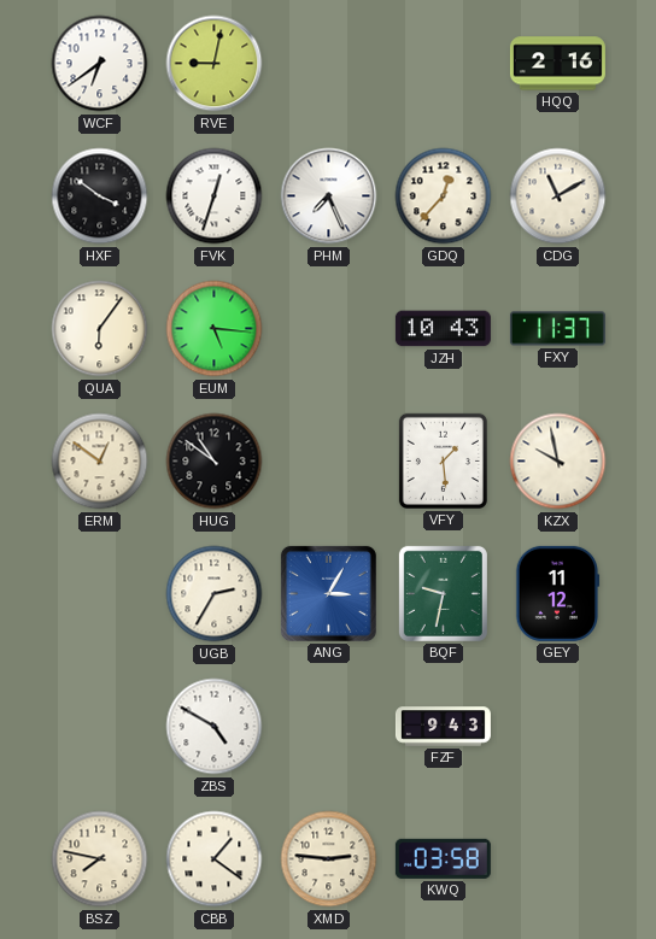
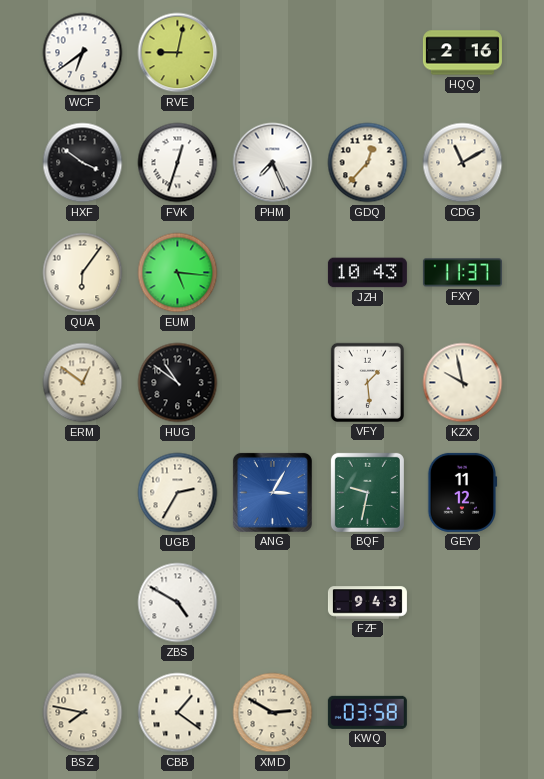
XMD: 2:46 -> 2:50 (273, 713)
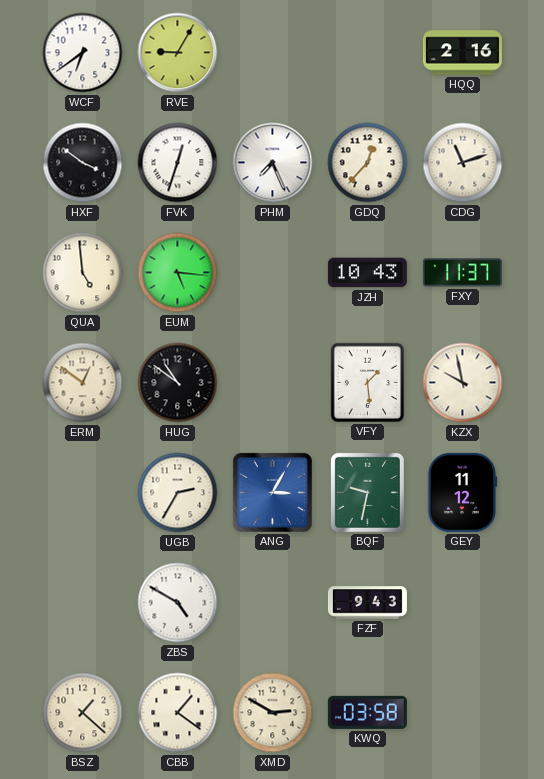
RVE: 9:02 -> 9:05 (178, 53)
CDG: 11:10 -> 11:12 (463, 163)
QUA: 6:06 -> 4:59 (83, 273)
BSZ: 7:47 -> 1:22 (83, 713)
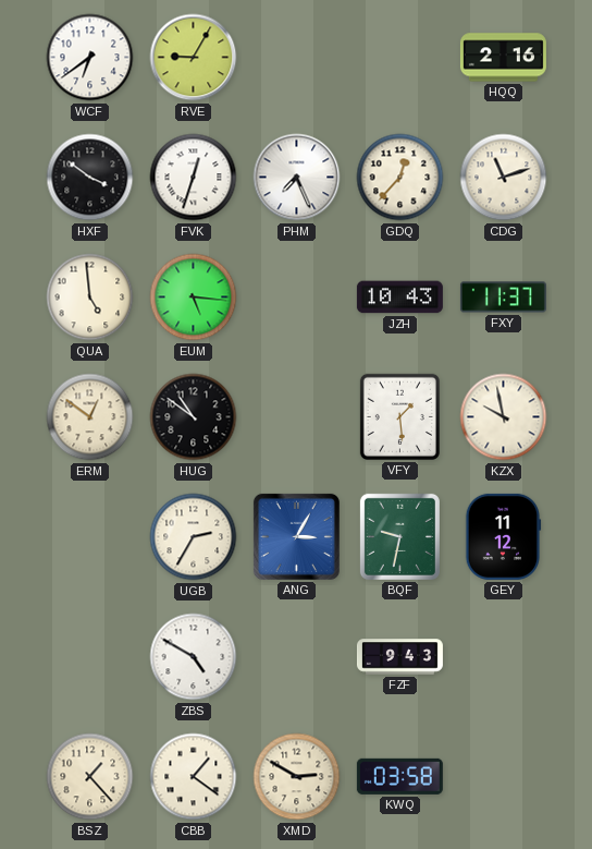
BSZ: 1:22 -> 1:23 (90, 777)
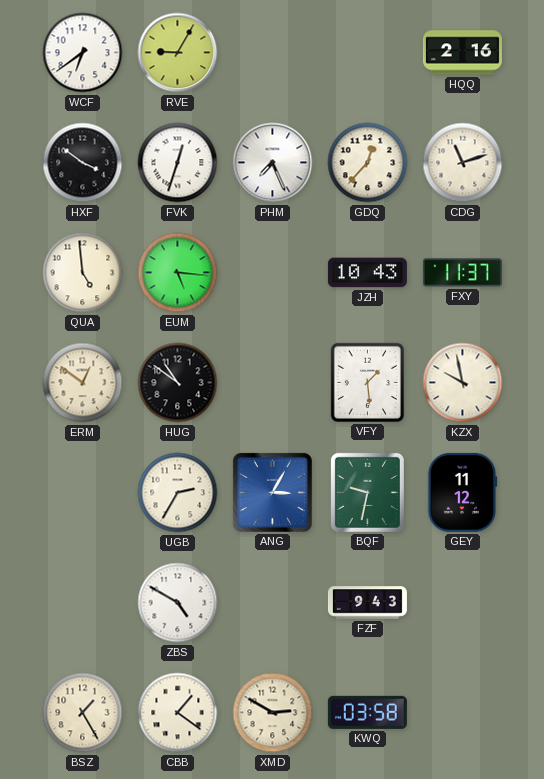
BSZ: 1:23 -> 1:25 (83, 713)
